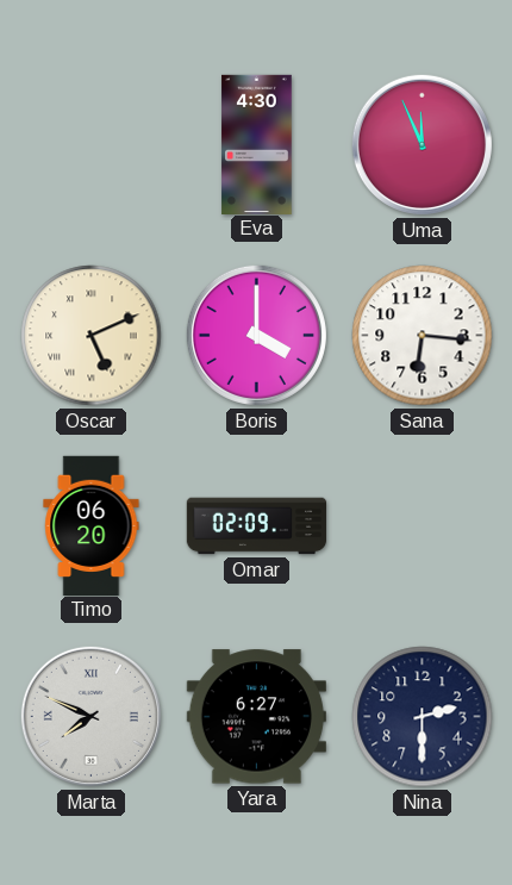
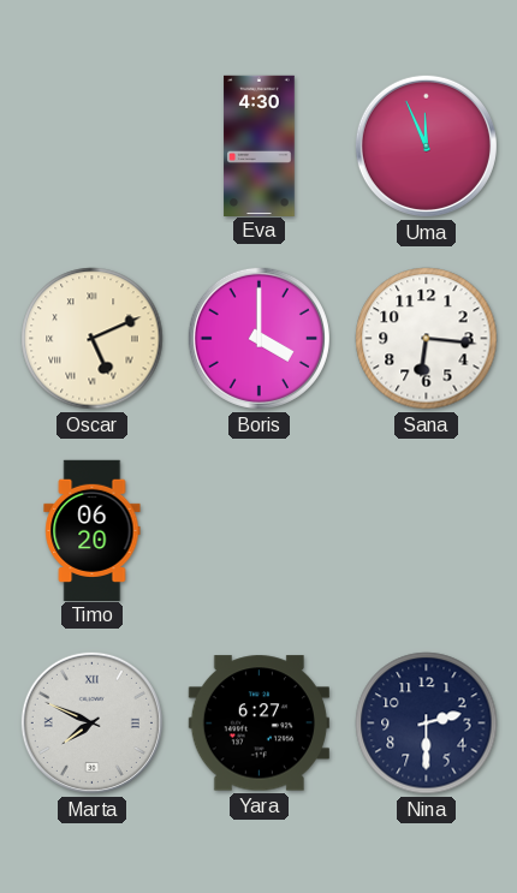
Omar: 02:09 -> none (257, 526)
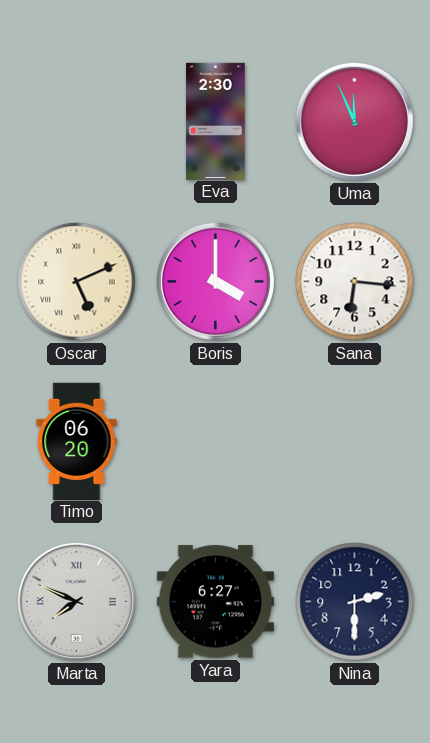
Eva: 4:30 -> 2:30 (216, 121)
